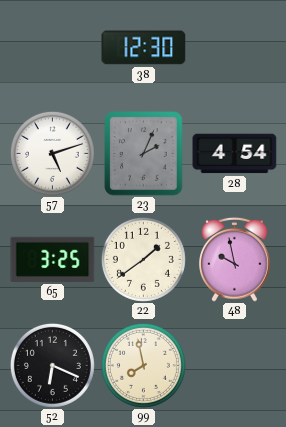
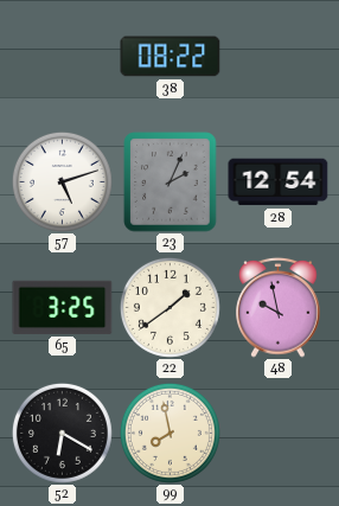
38: 12:30 -> 08:22 (171, 57)
28: 4:54 -> 12:54 (279, 182)
52: 6:19 -> 6:20 (62, 433)
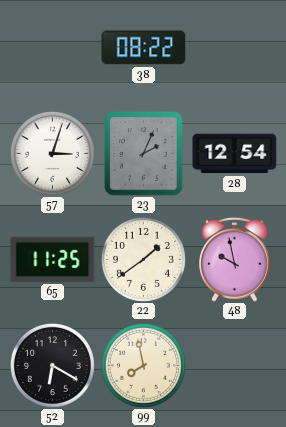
57: 5:12 -> 3:03 (52, 153)
65: 3:25 -> 11:25 (53, 259)
